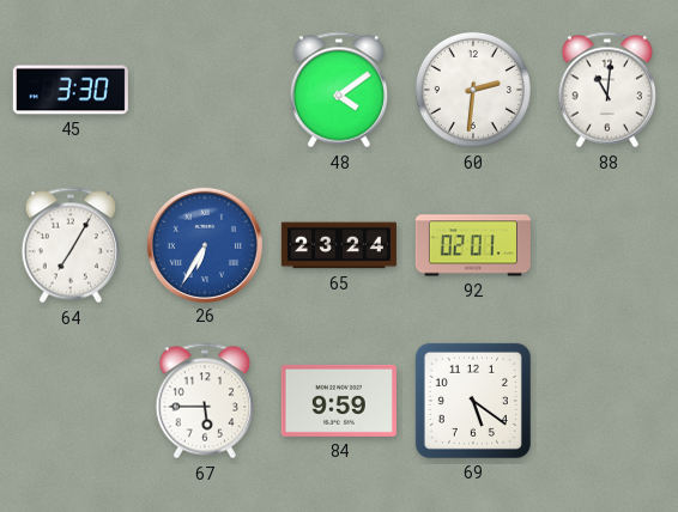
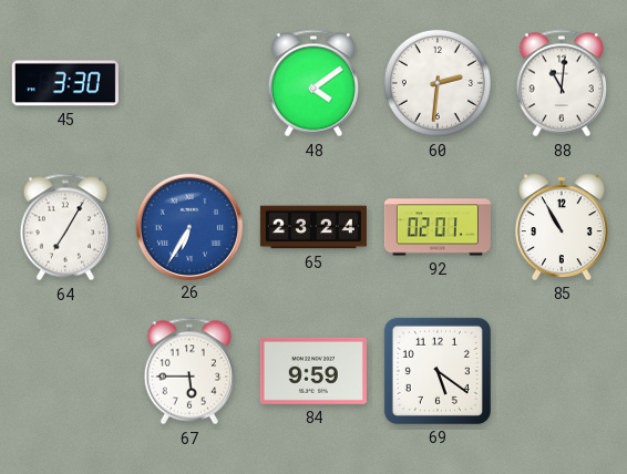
85: none -> 10:55 (562, 227)
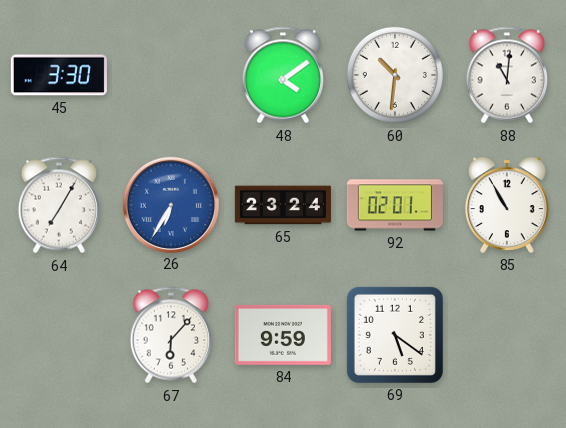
60: 2:31 -> 10:31 (395, 75)
67: 5:45 -> 6:07 (170, 335)
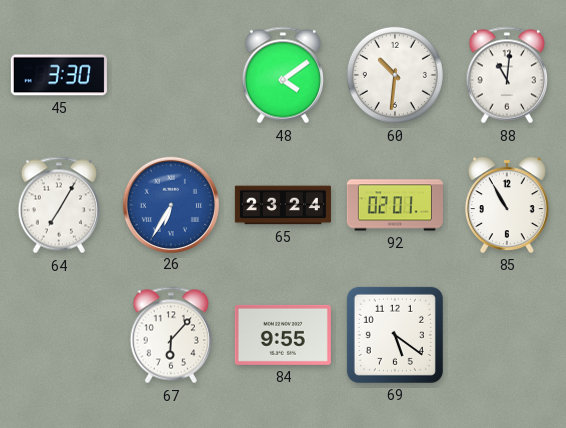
84: 9:59 -> 9:55 (283, 335)
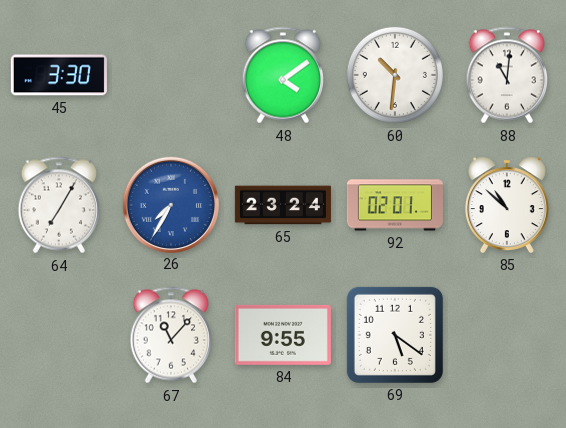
26: 6:35 -> 7:35 (170, 204)
85: 10:55 -> 10:52 (507, 205)
67: 6:07 -> 11:07 (170, 335)
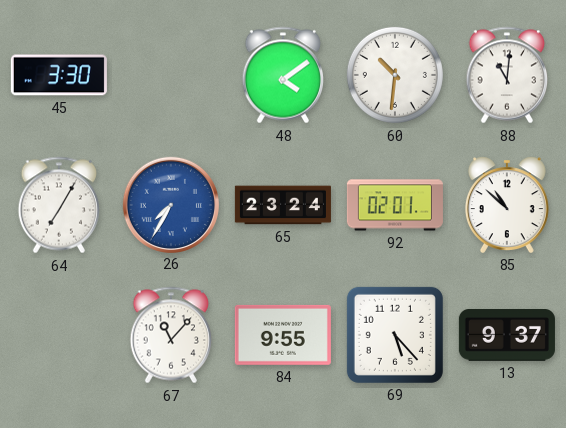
69: 5:21 -> 5:23 (395, 335)
13: none -> 9:37 (507, 335)
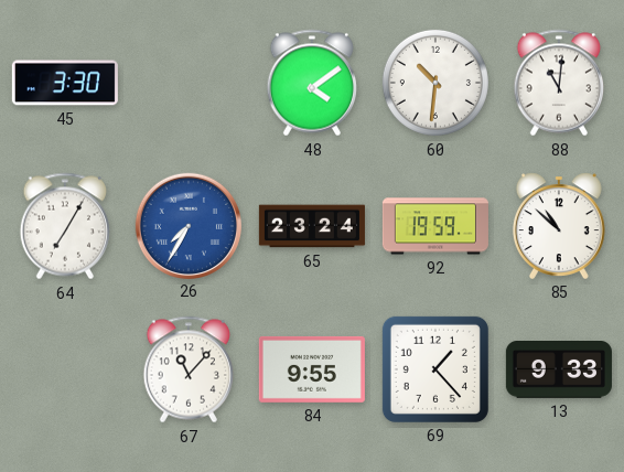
92: 02:01 -> 19:59 (435, 226)
69: 5:23 -> 1:23 (435, 369)
13: 9:37 -> 9:33 (559, 369)
